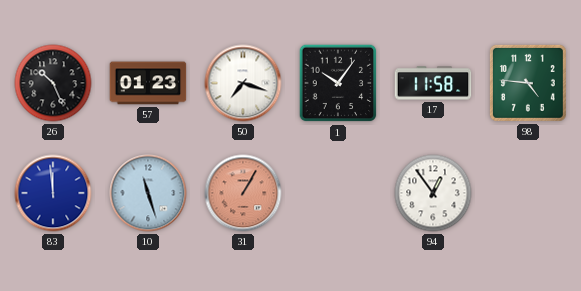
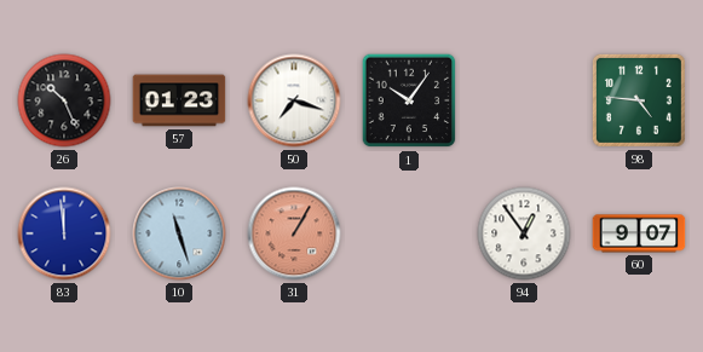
17: 11:58 -> none (433, 83)
60: none -> 9:07 (639, 233)
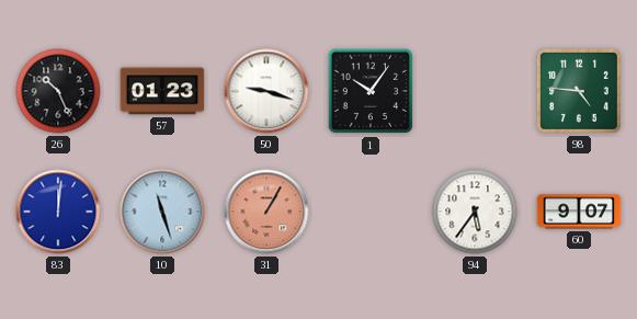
50: 7:18 -> 9:18 (266, 91)
83: 11:59 -> 12:01 (58, 212)
94: 12:54 -> 5:36 (475, 212)
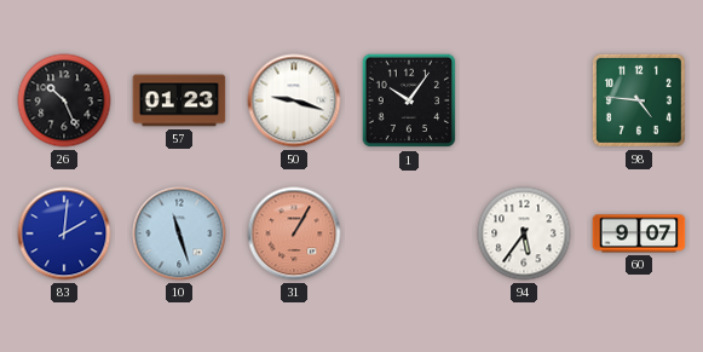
83: 12:01 -> 2:01 (64, 233)
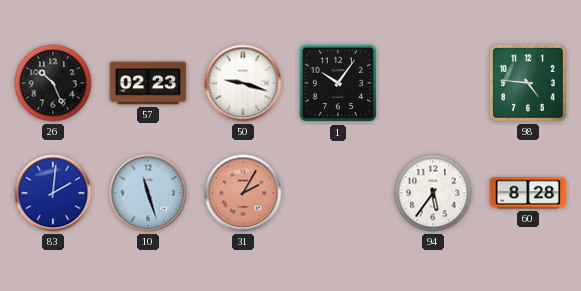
57: 01:23 -> 02:23 (148, 83)
31: 1:05 -> 2:05 (243, 193)
60: 9:07 -> 8:28 (528, 193)
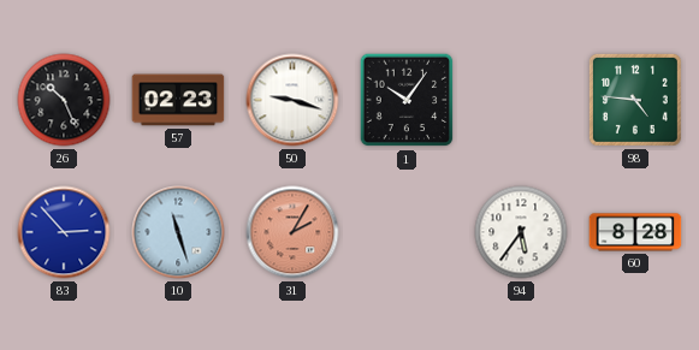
83: 2:01 -> 2:53 (64, 232)
